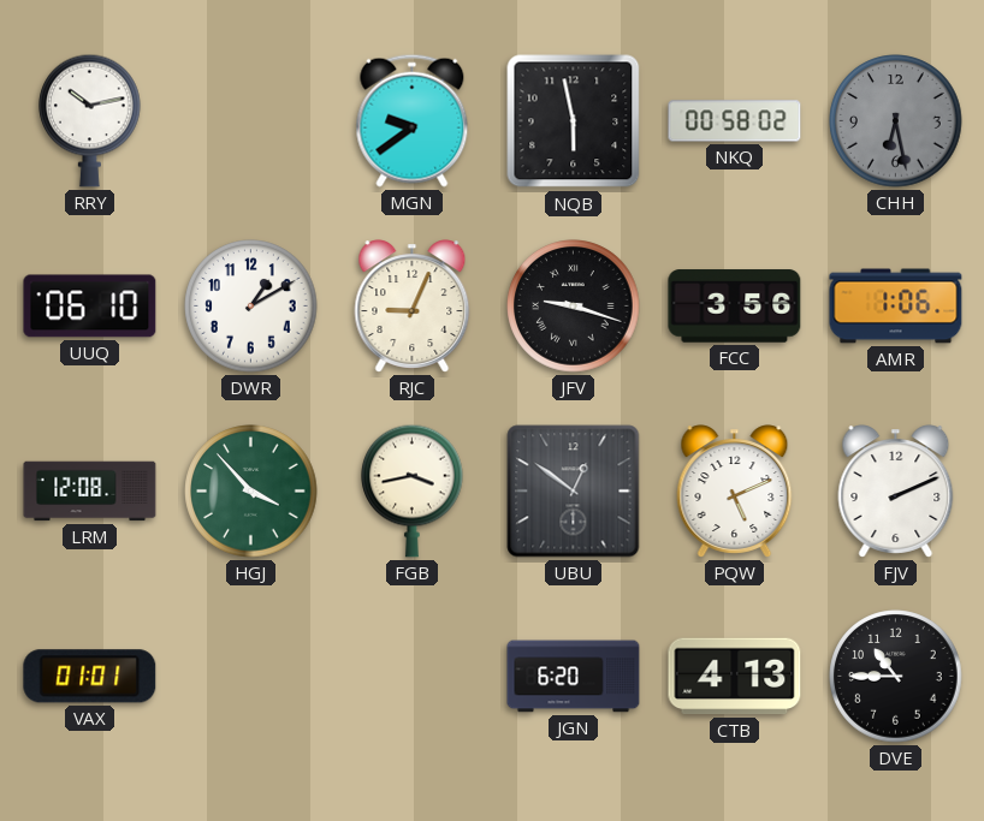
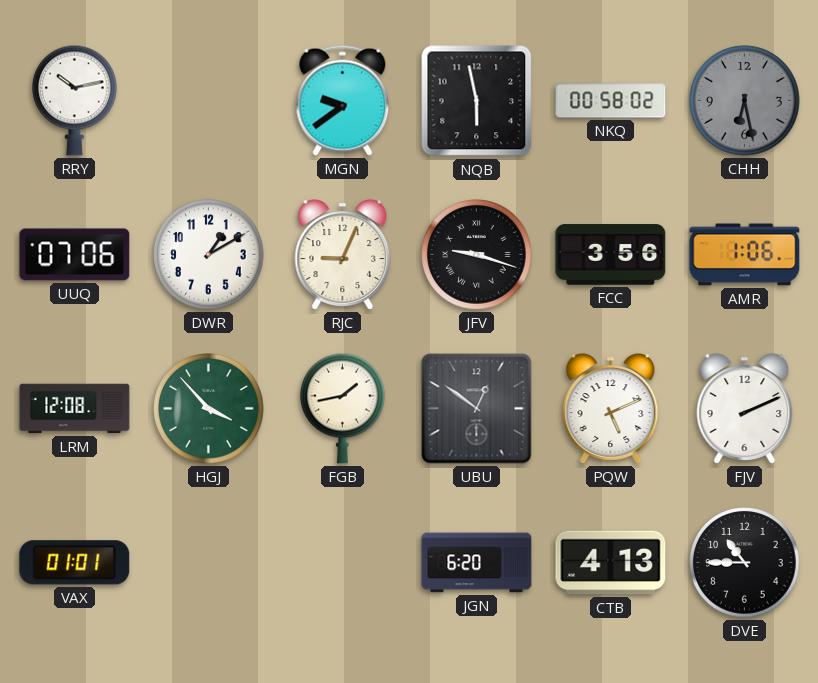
UUQ: 06:10 -> 07:06 (75, 255)
FGB: 3:43 -> 1:43 (343, 408)
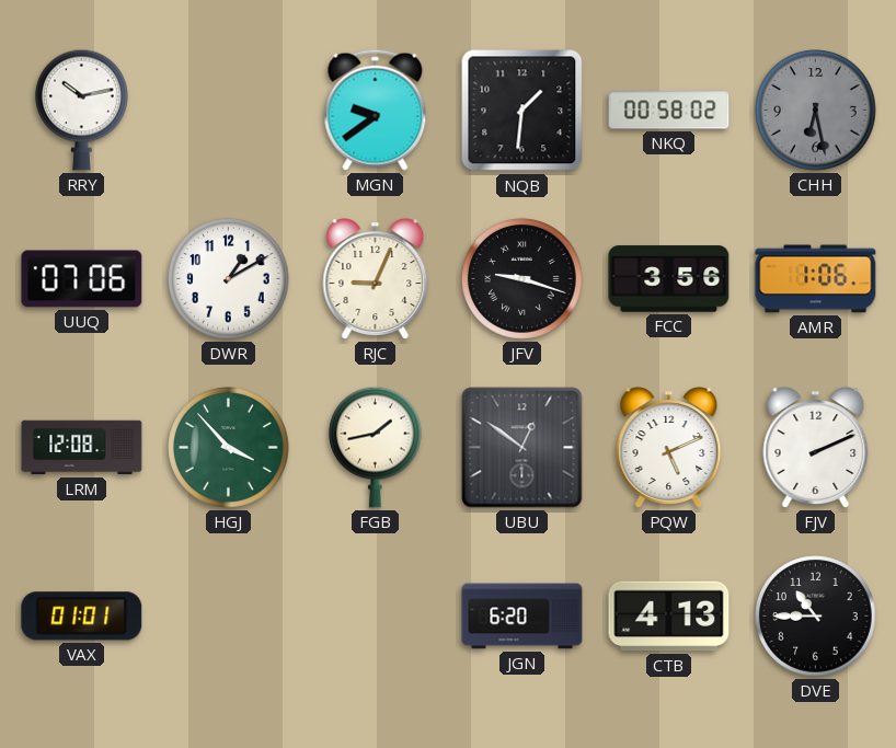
NQB: 5:58 -> 1:31 (522, 111)
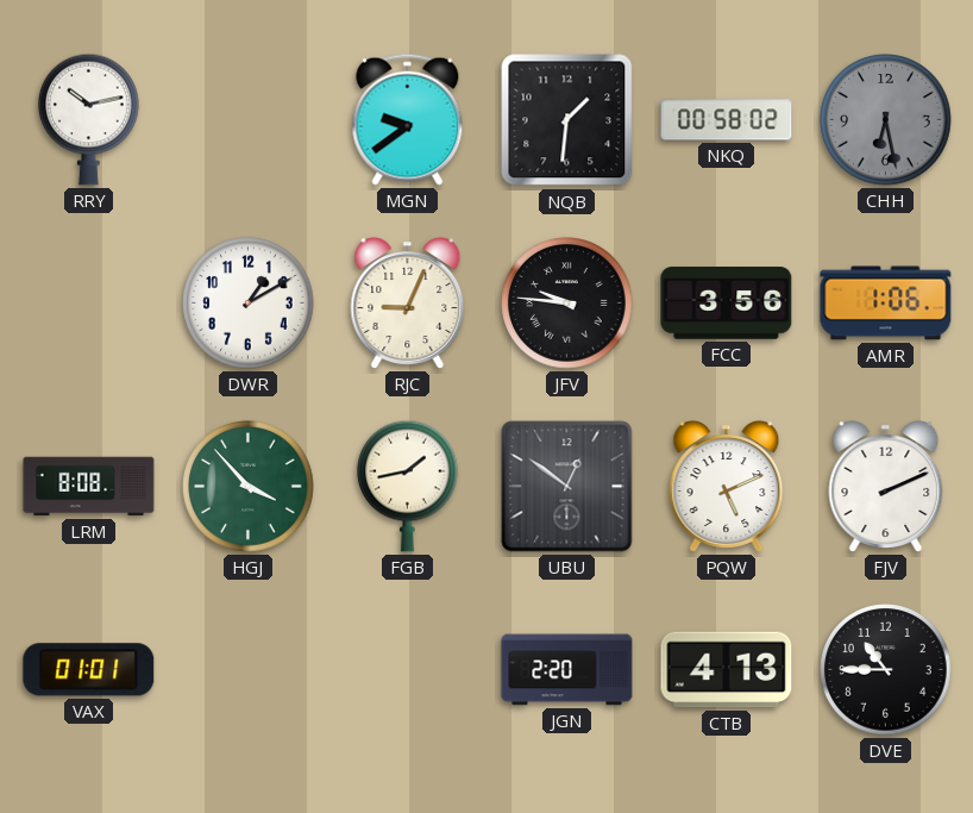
UUQ: 07:06 -> none (82, 279)
JFV: 9:18 -> 9:46 (567, 304)
LRM: 12:08 -> 8:08 (89, 487)
JGN: 6:20 -> 2:20 (567, 670)
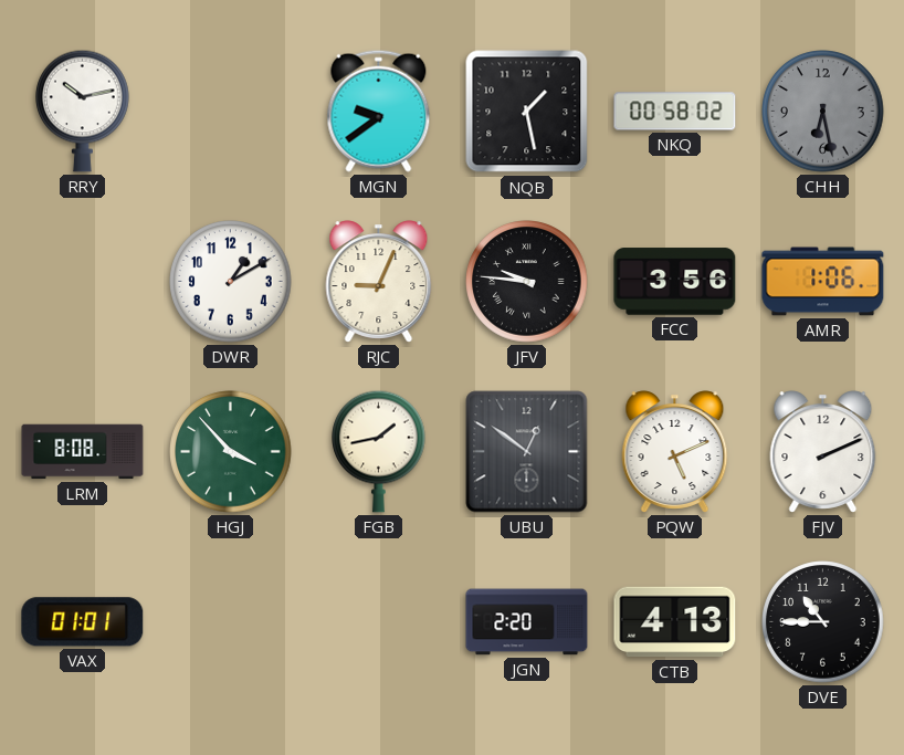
NQB: 1:31 -> 1:28 (527, 112)
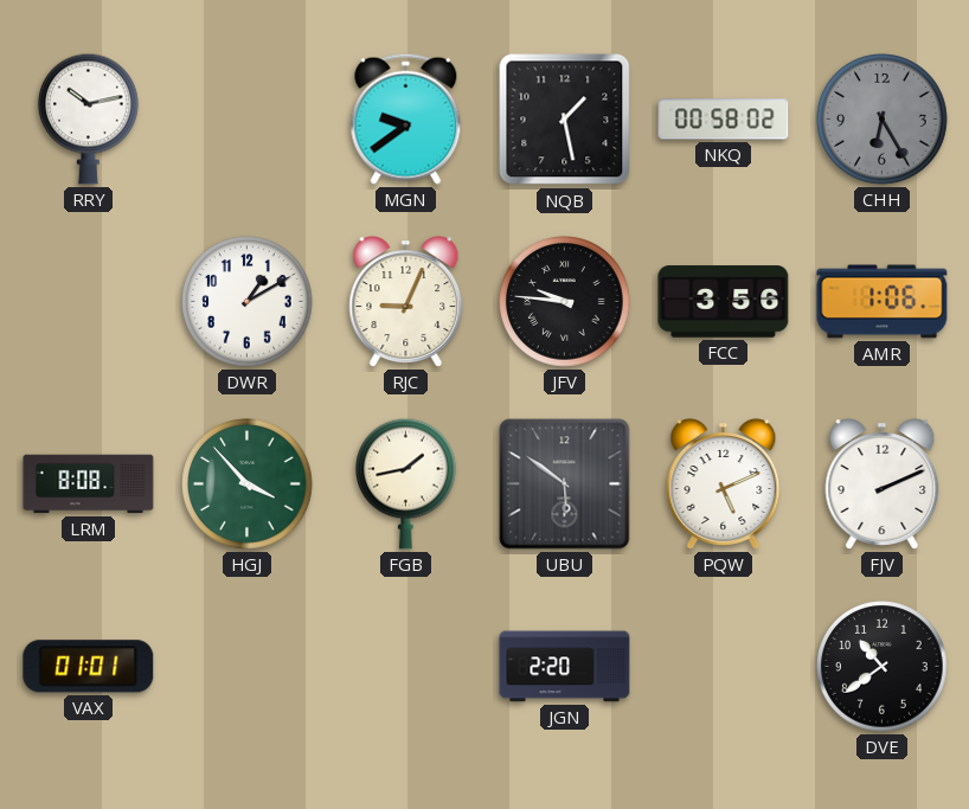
CHH: 6:28 -> 6:25 (883, 120)
UBU: 12:51 -> 5:51 (565, 484)
CTB: 4:13 -> none (675, 622)
DVE: 10:45 -> 10:39 (883, 667)
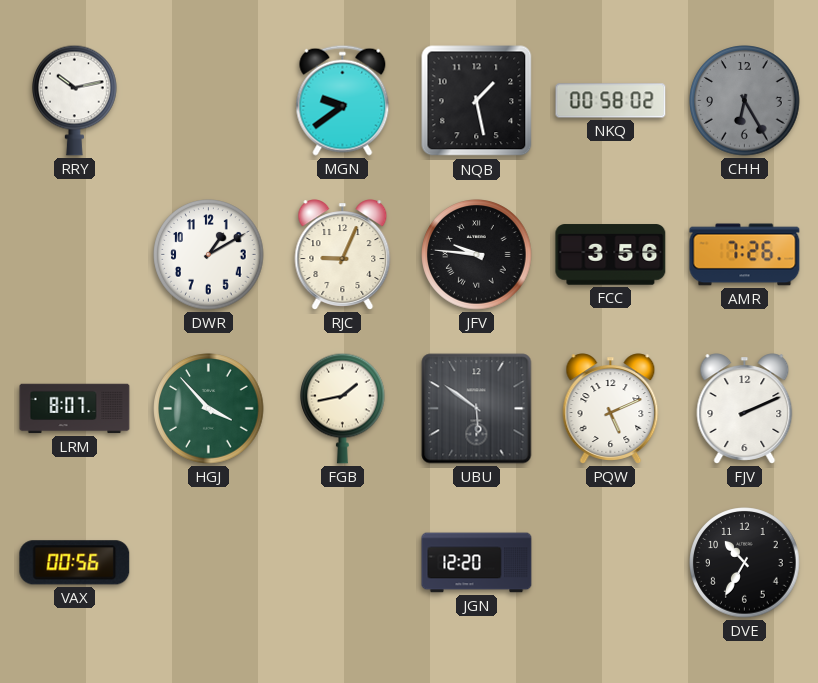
AMR: 1:06 -> 7:26 (745, 255)
LRM: 8:08 -> 8:07 (75, 409)
VAX: 01:01 -> 00:56 (75, 563)
JGN: 2:20 -> 12:20 (477, 563)
DVE: 10:39 -> 10:35 (745, 563)
